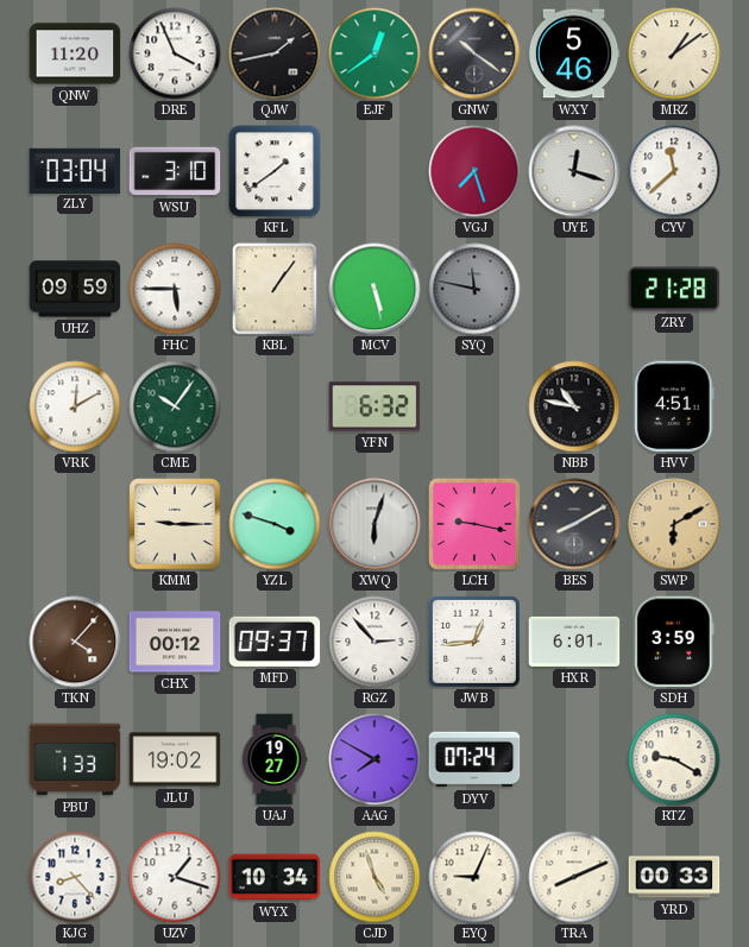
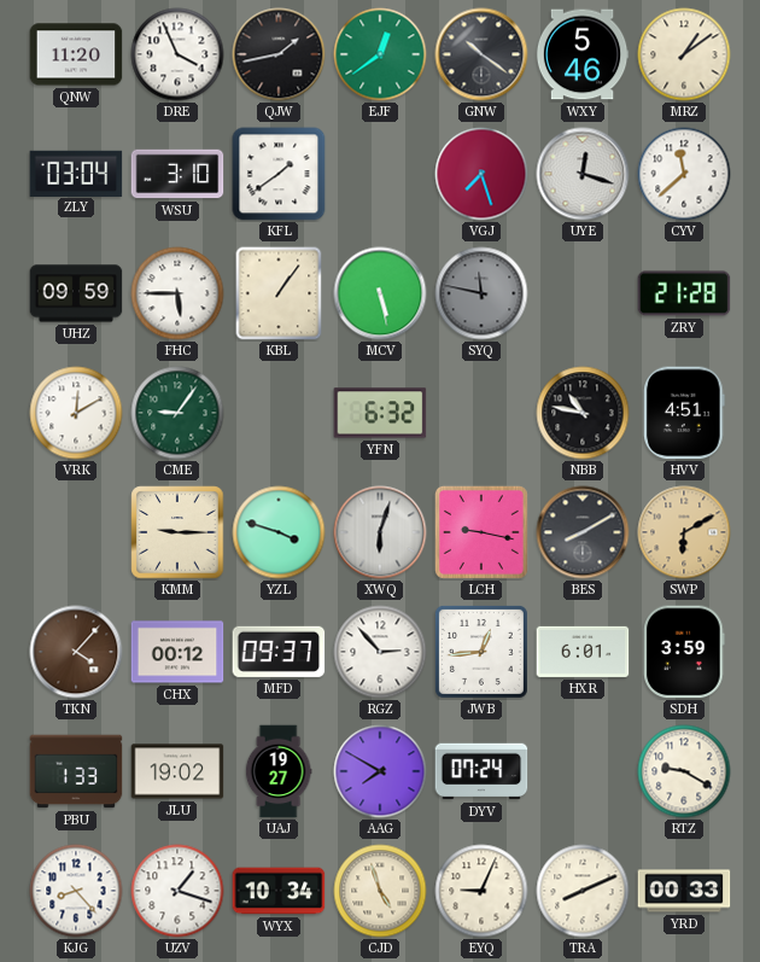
CME: 10:06 -> 9:06 (177, 413)
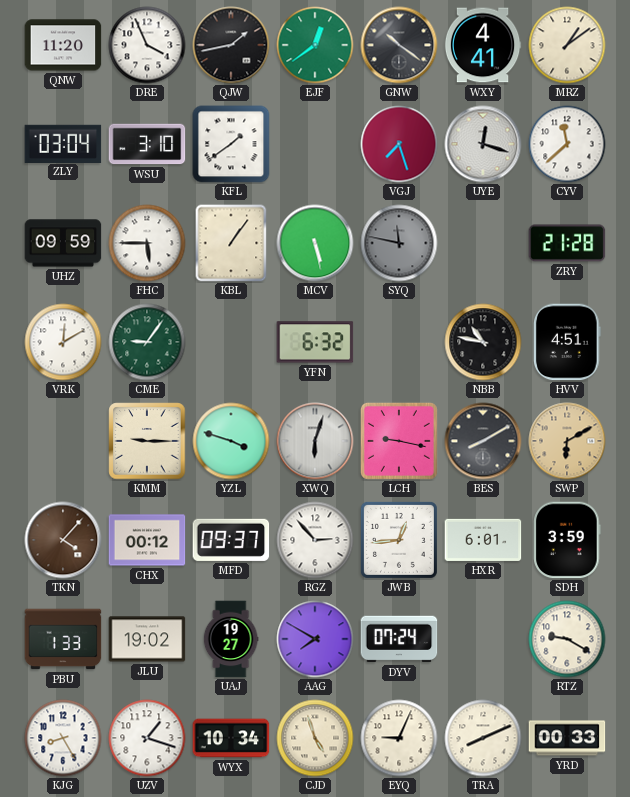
WXY: 5:46 -> 4:41 (483, 45)
KJG: 8:23 -> 8:25 (63, 738)
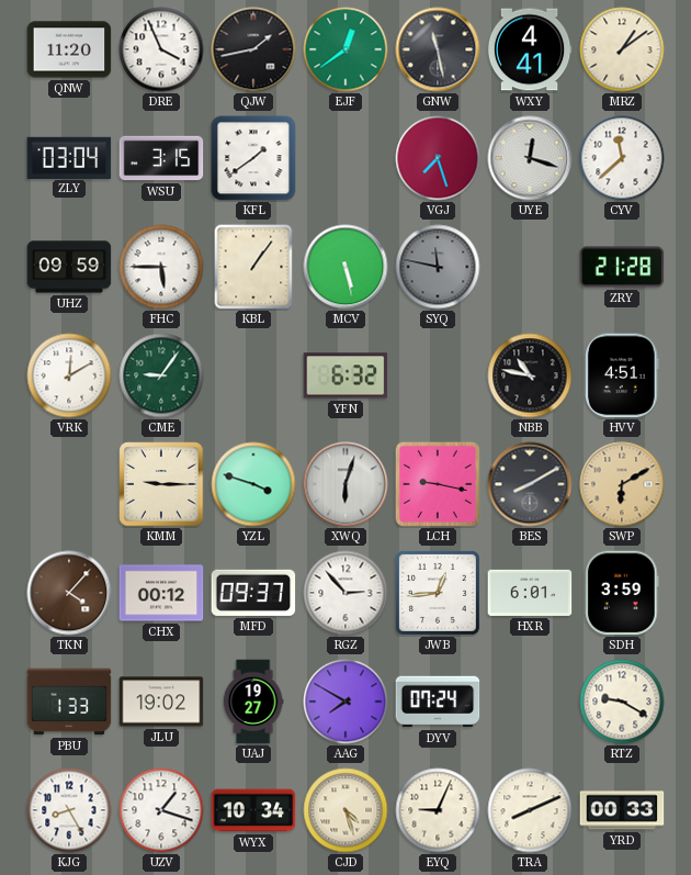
GNW: 10:21 -> 11:28 (438, 49)
WSU: 3:10 -> 3:15 (161, 158)
CJD: 4:57 -> 4:27 (346, 810)
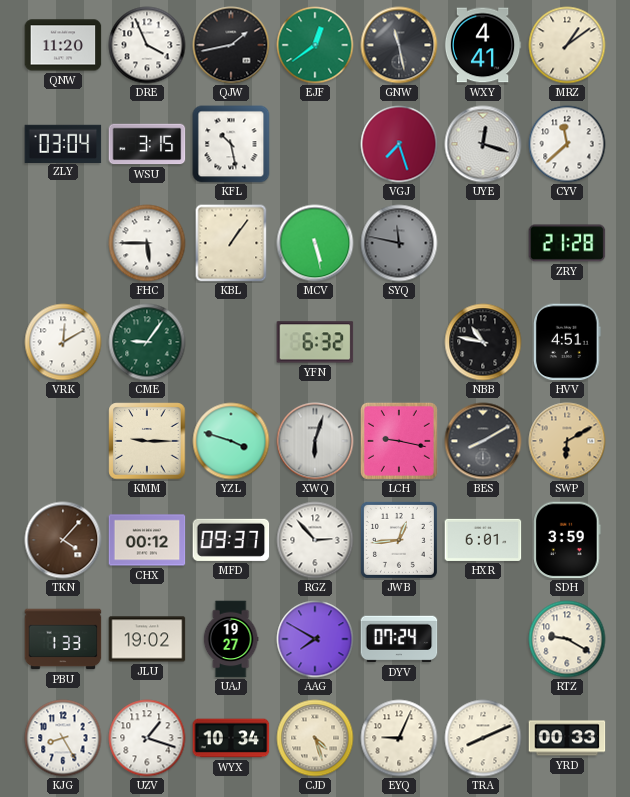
KFL: 1:39 -> 10:28 (231, 144)
UHZ: 09:59 -> none (69, 267)
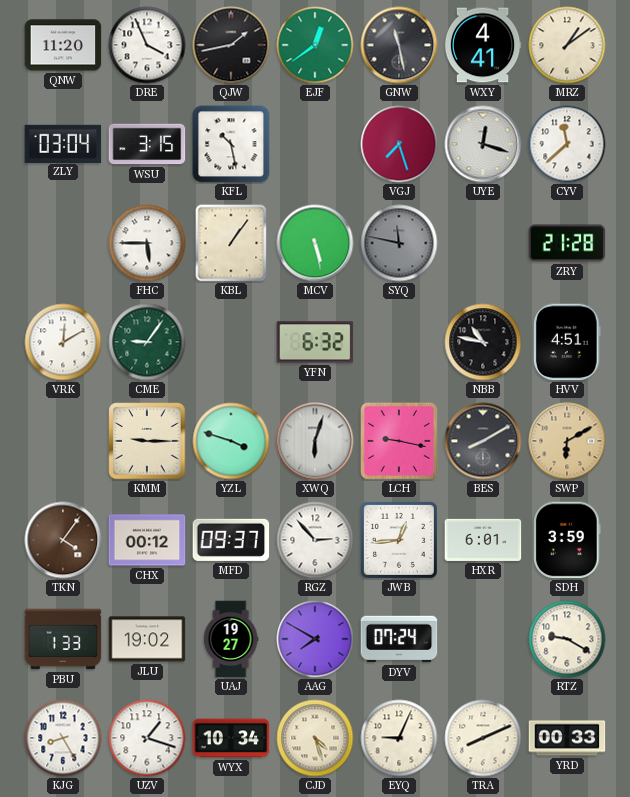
TKN: 4:07 -> 4:06 (63, 540)
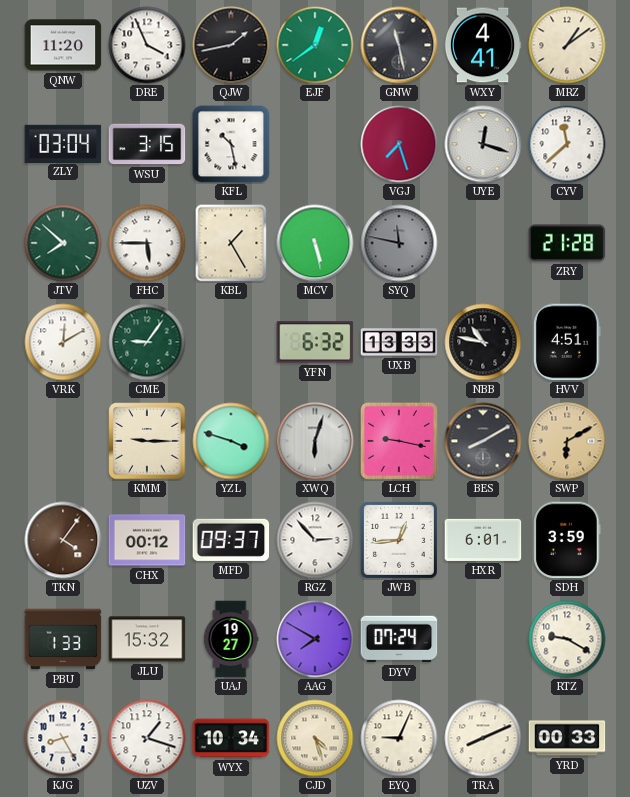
JTV: none -> 7:52 (63, 243)
KBL: 1:06 -> 1:25 (231, 243)
UXB: none -> 13:33 (399, 342)
JLU: 19:02 -> 15:32 (147, 639)
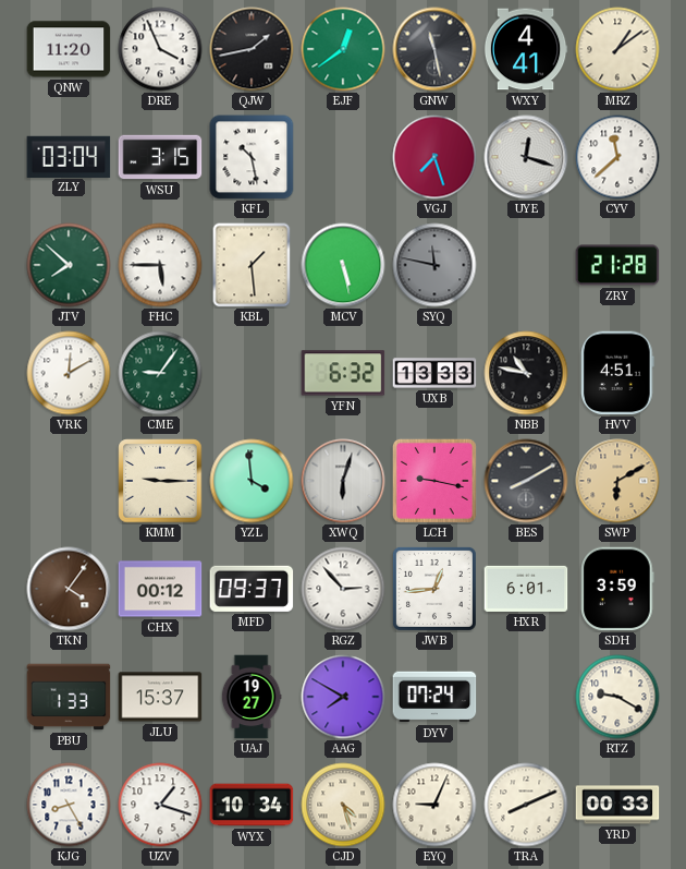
KBL: 1:25 -> 1:29 (252, 265)
YZL: 3:48 -> 3:59 (252, 481)
JLU: 15:32 -> 15:37 (160, 697)
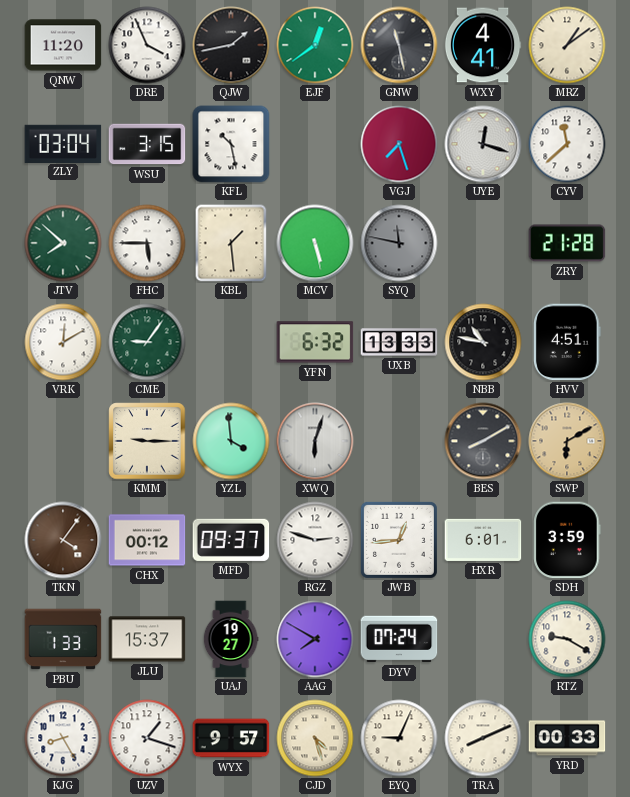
LCH: 9:17 -> none (434, 481)
RGZ: 2:53 -> 2:48 (315, 540)
WYX: 10:34 -> 9:57 (231, 738)
